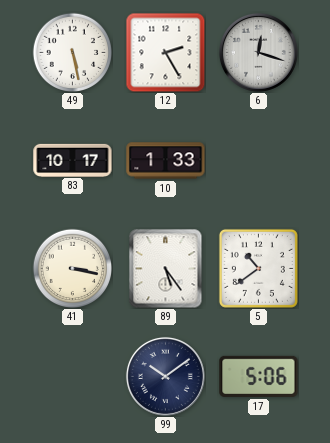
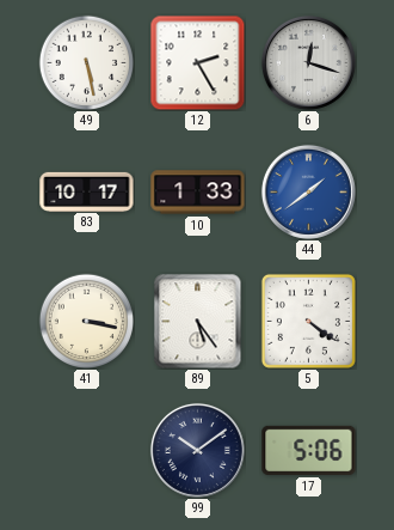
44: none -> 1:39 (308, 191)
5: 10:39 -> 4:21 (308, 321)
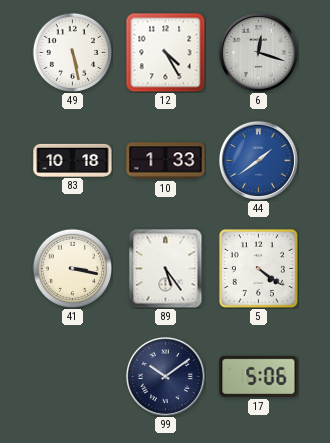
12: 2:25 -> 4:25 (165, 52)
83: 10:17 -> 10:18 (73, 160)
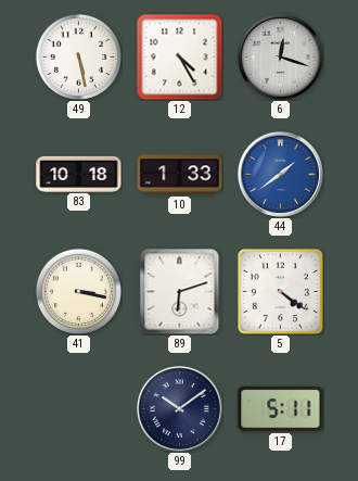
89: 5:24 -> 6:12 (180, 291)
17: 5:06 -> 5:11 (281, 408)
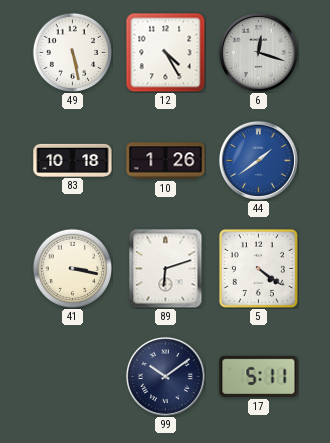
10: 1:33 -> 1:26 (166, 161)
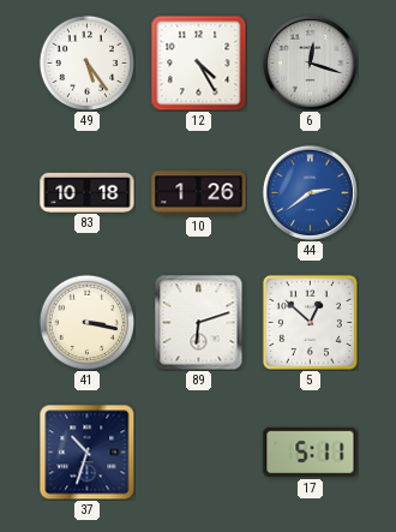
49: 5:28 -> 5:24 (86, 62)
44: 1:39 -> 2:39 (310, 192)
5: 4:21 -> 12:52 (310, 322)
37: none -> 10:33 (86, 452)
99: 10:09 -> none (165, 376)
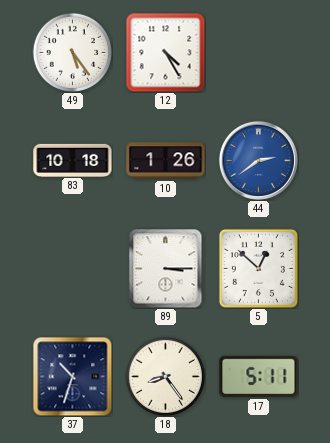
6: 12:18 -> none (310, 62)
41: 3:17 -> none (86, 322)
89: 6:12 -> 3:15 (166, 268)
18: none -> 8:24 (165, 376)
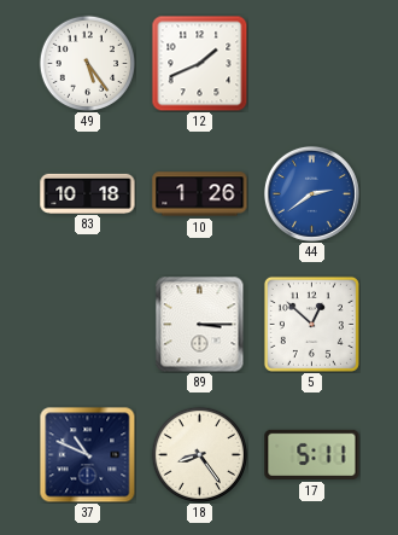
12: 4:25 -> 1:41 (199, 63)
37: 10:33 -> 10:49 (87, 454)
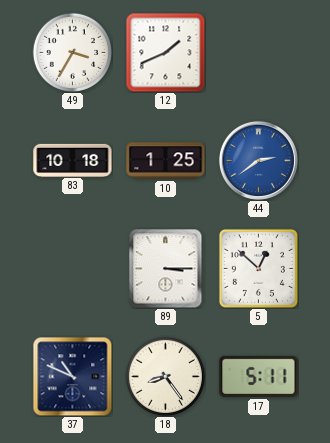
49: 5:24 -> 3:35 (72, 52)
10: 1:26 -> 1:25 (166, 161)
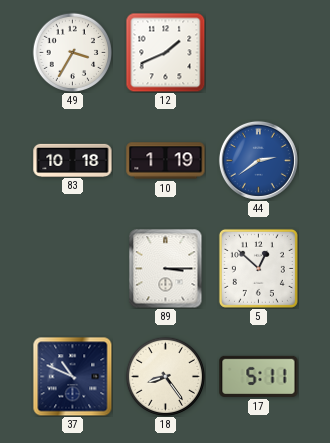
10: 1:25 -> 1:19 (166, 161)
